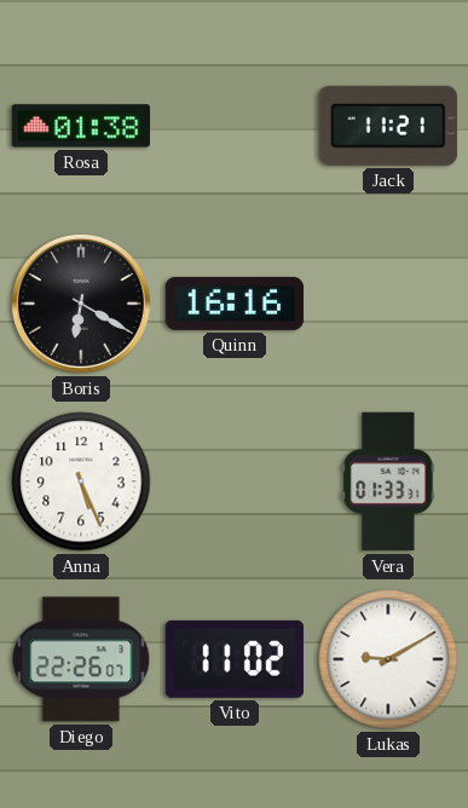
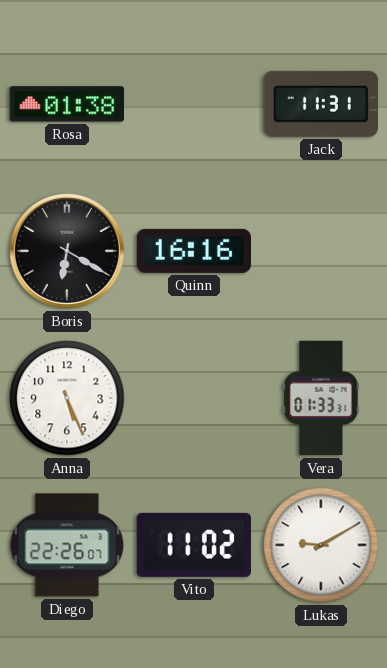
Jack: 11:21 -> 11:31 (321, 104)
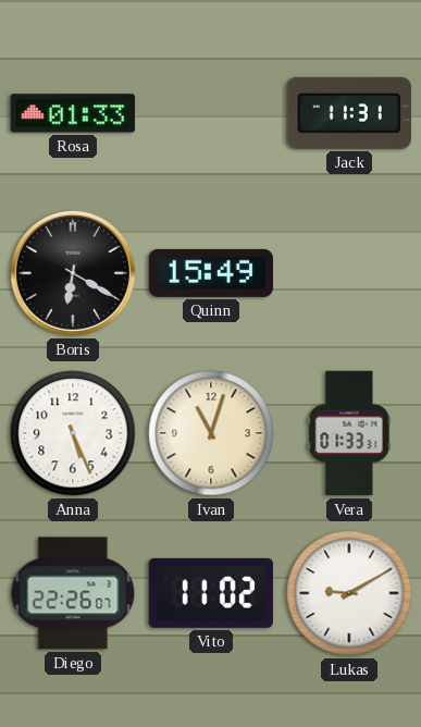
Rosa: 01:38 -> 01:33 (72, 113)
Quinn: 16:16 -> 15:49 (210, 273)
Ivan: none -> 11:03 (211, 433)
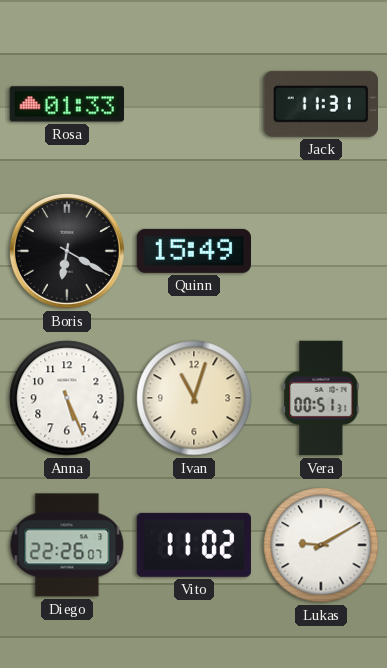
Vera: 01:33 -> 00:51 (321, 398)
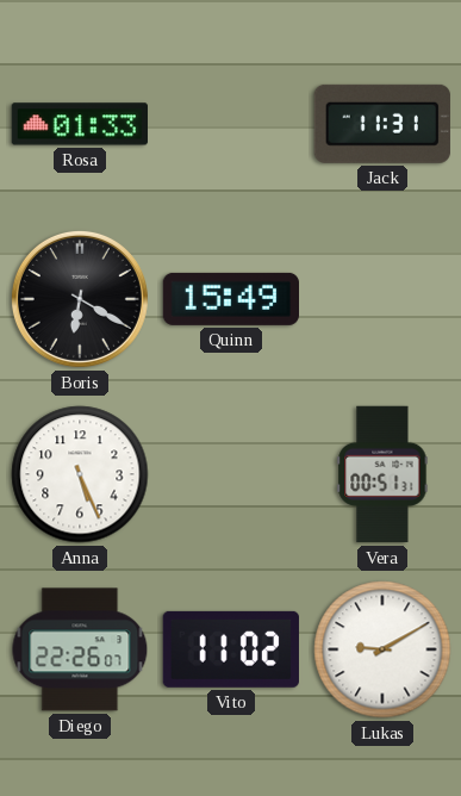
Ivan: 11:03 -> none (194, 398)
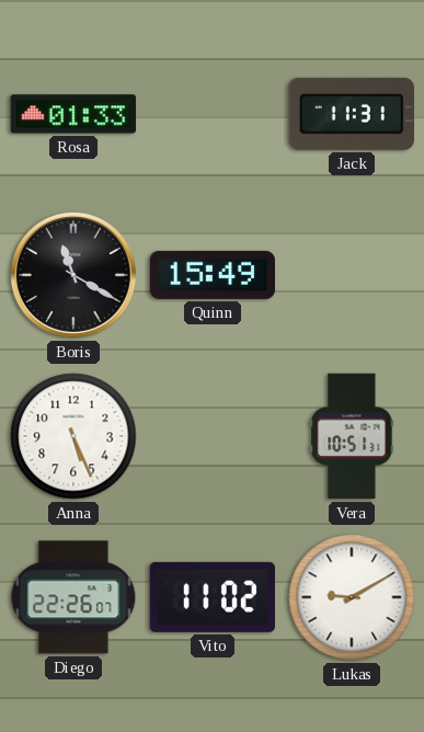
Boris: 6:20 -> 11:20 (73, 275)
Vera: 00:51 -> 10:51 (352, 436)
